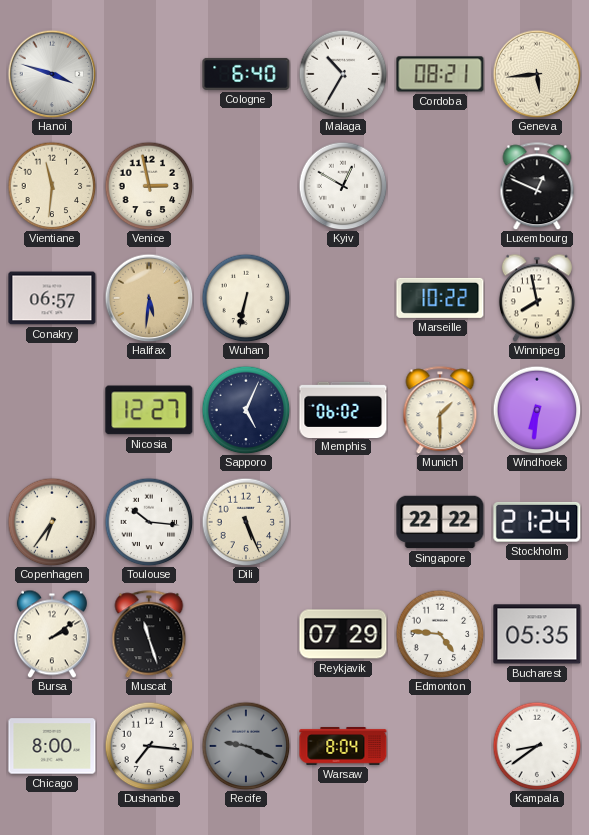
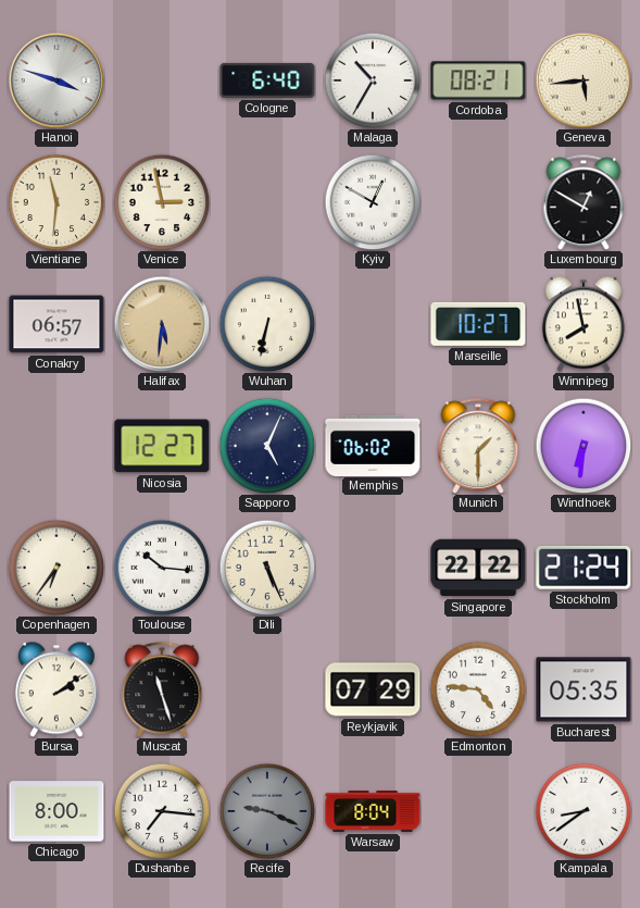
Luxembourg: 12:49 -> 12:50 (583, 202)
Marseille: 10:22 -> 10:27 (478, 324)
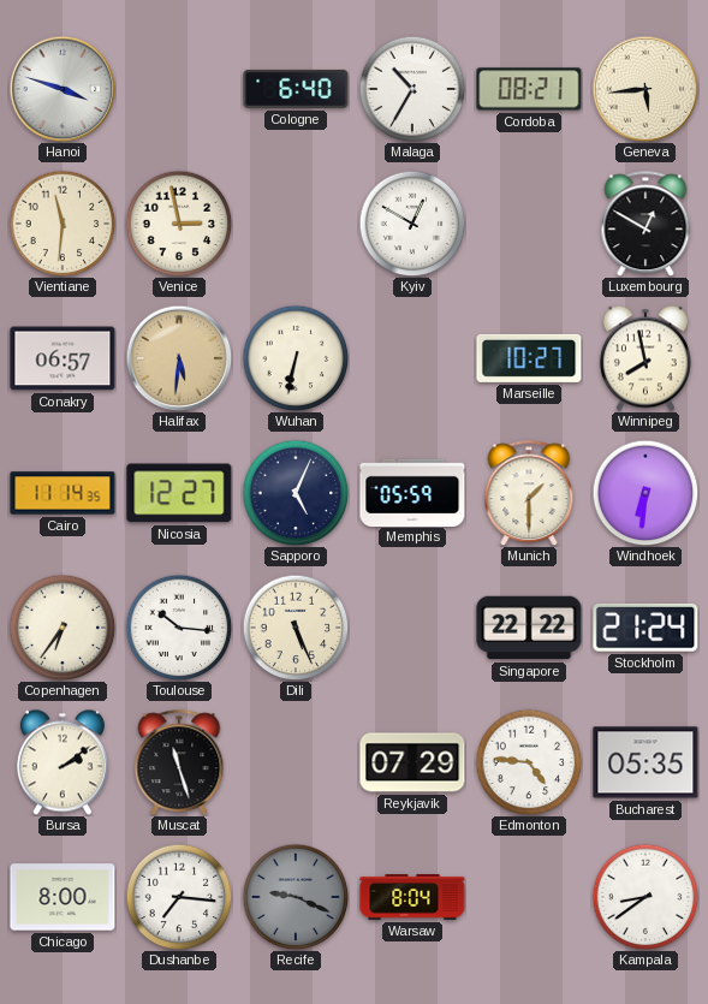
Cairo: none -> 11:14 (63, 493)
Memphis: 06:02 -> 05:59 (412, 492)
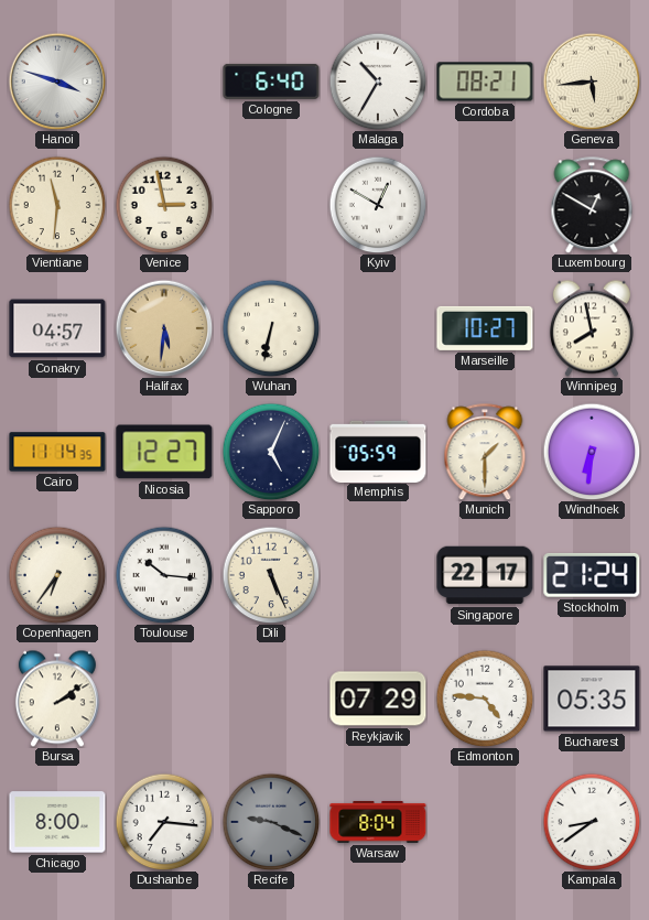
Conakry: 06:57 -> 04:57 (57, 328)
Singapore: 22:22 -> 22:17 (485, 575)
Muscat: 11:27 -> none (179, 762)
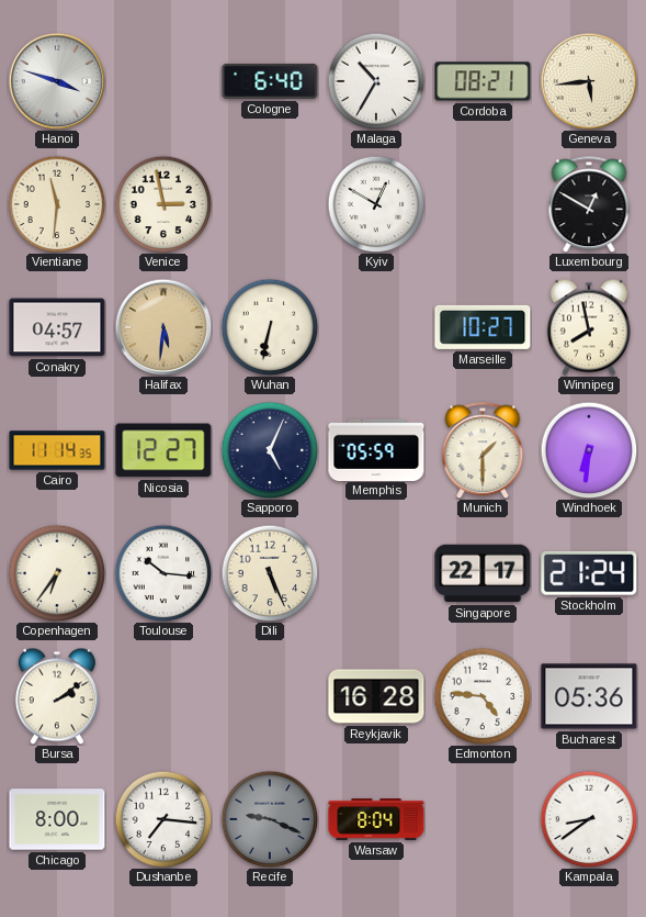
Reykjavik: 07:29 -> 16:28 (376, 696)
Bucharest: 05:35 -> 05:36 (589, 696)
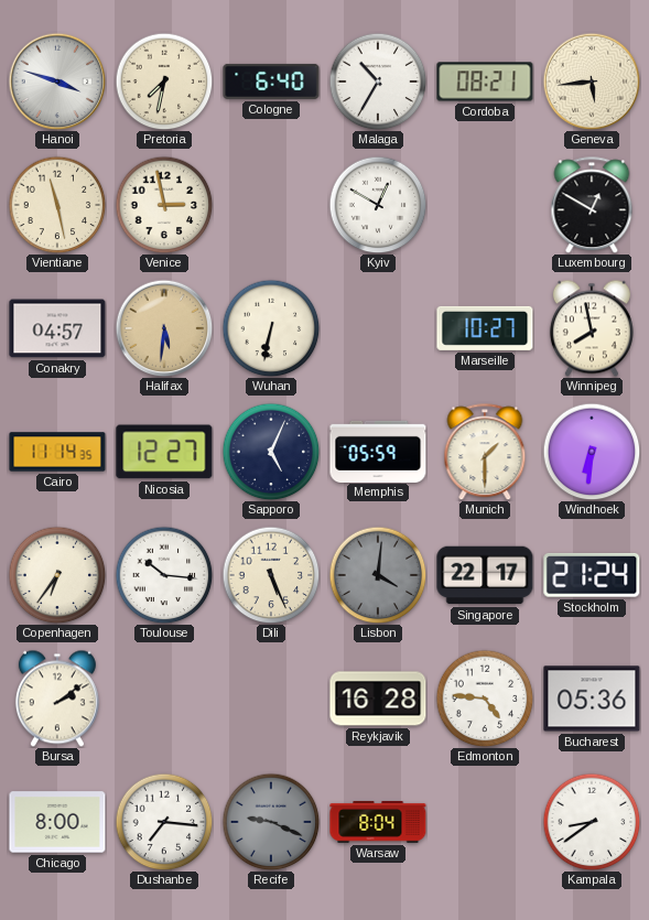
Pretoria: none -> 7:32 (164, 82)
Vientiane: 11:31 -> 11:28 (57, 205)
Lisbon: none -> 4:01 (378, 575)
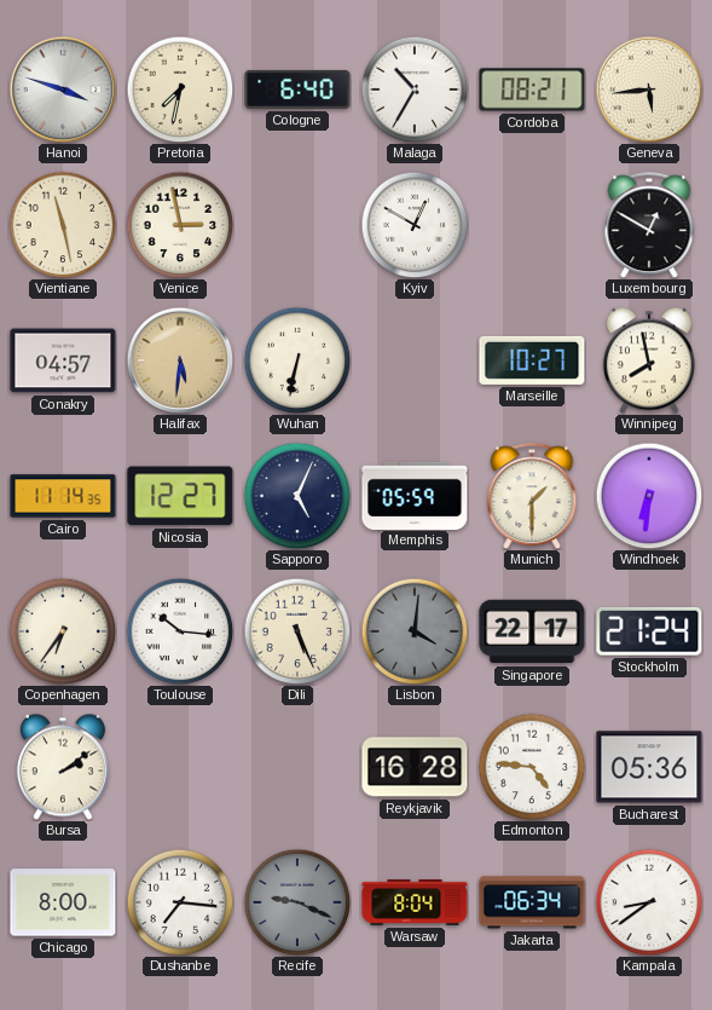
Jakarta: none -> 06:34 (532, 902)
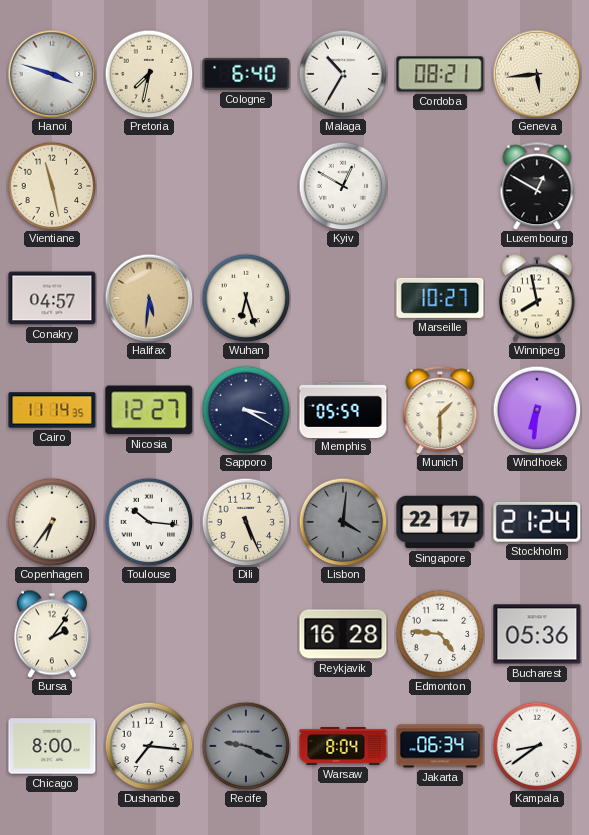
Venice: 2:58 -> none (180, 225)
Wuhan: 6:32 -> 6:27 (246, 298)
Sapporo: 5:04 -> 3:20 (246, 410)
Bursa: 2:09 -> 2:06 (52, 634)
